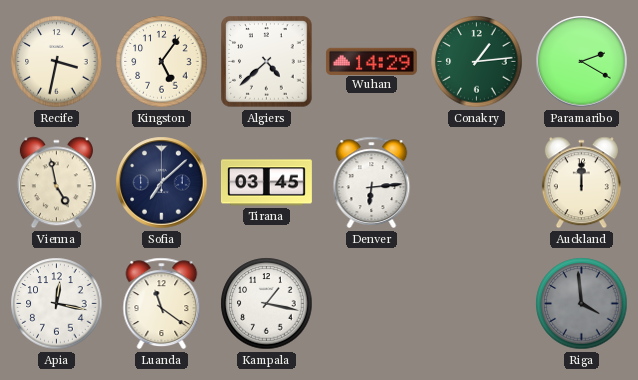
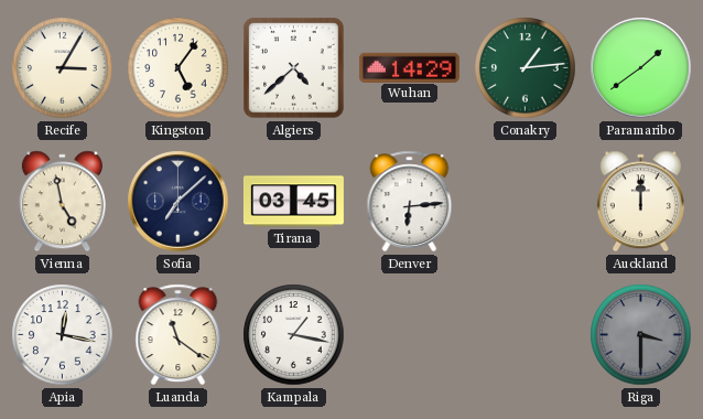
Recife: 3:32 -> 3:05 (63, 68)
Paramaribo: 2:20 -> 1:39 (641, 68)
Riga: 3:59 -> 3:30 (641, 335)
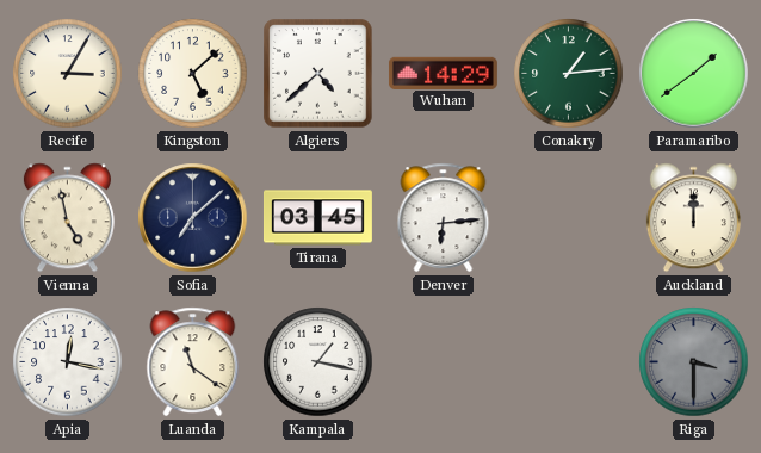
Kingston: 5:06 -> 5:08 (193, 74)
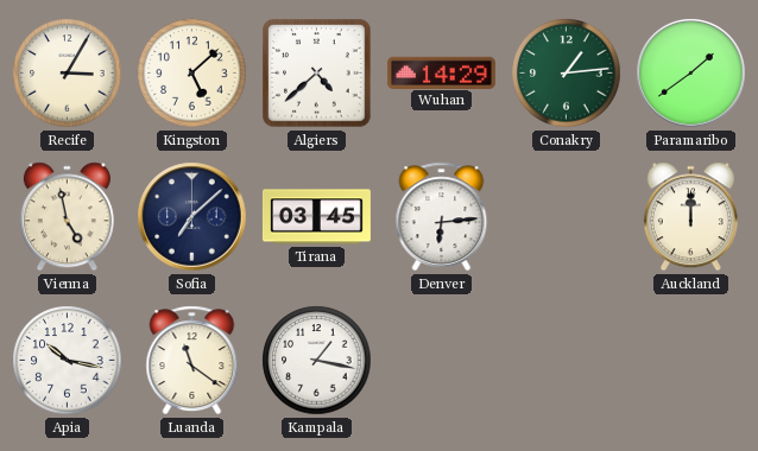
Apia: 12:17 -> 10:17 (68, 361)
Riga: 3:30 -> none (694, 362)
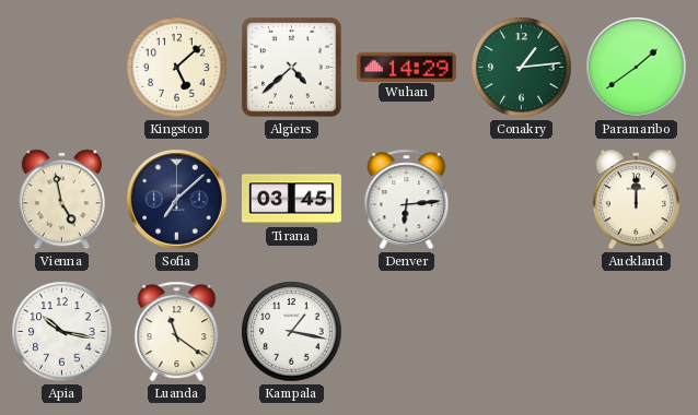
Recife: 3:05 -> none (68, 74)
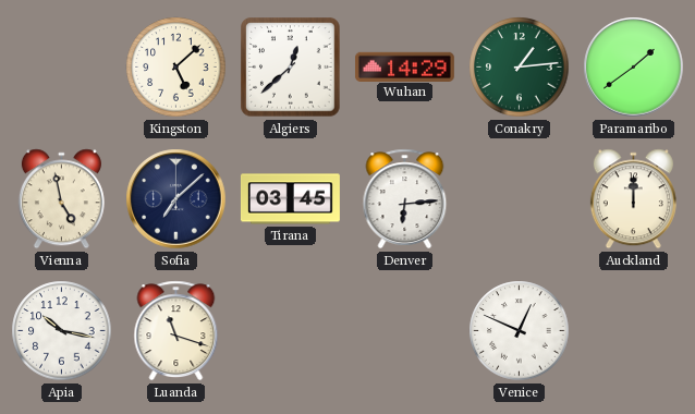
Algiers: 4:38 -> 12:38 (291, 68)
Luanda: 11:21 -> 11:18 (176, 331)
Kampala: 1:17 -> none (292, 332)
Venice: none -> 12:49 (520, 331)
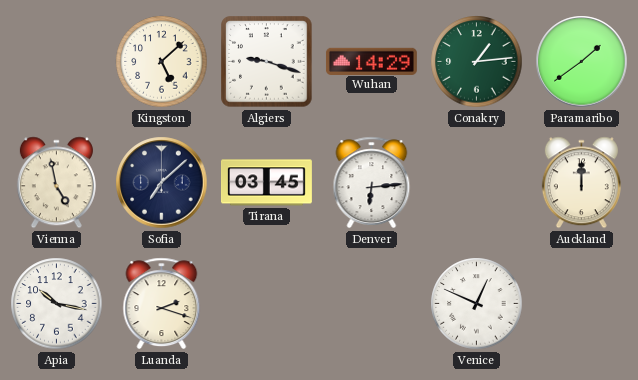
Algiers: 12:38 -> 9:18 (267, 62)
Luanda: 11:18 -> 2:18 (162, 304)
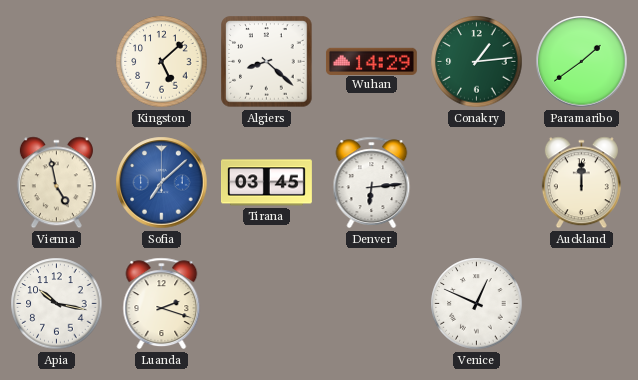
Algiers: 9:18 -> 8:22 (267, 62)
Sofia dial: navy -> blue (162, 183)
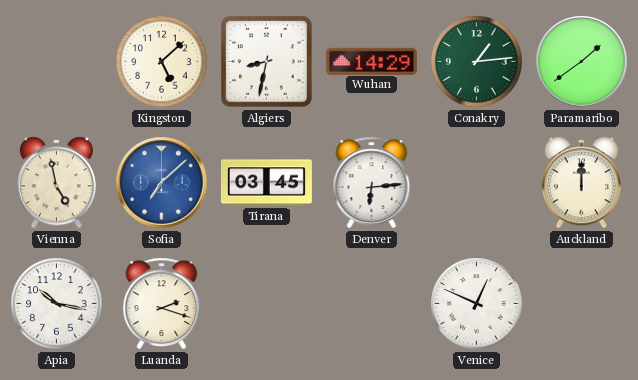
Algiers: 8:22 -> 8:32 (267, 62)
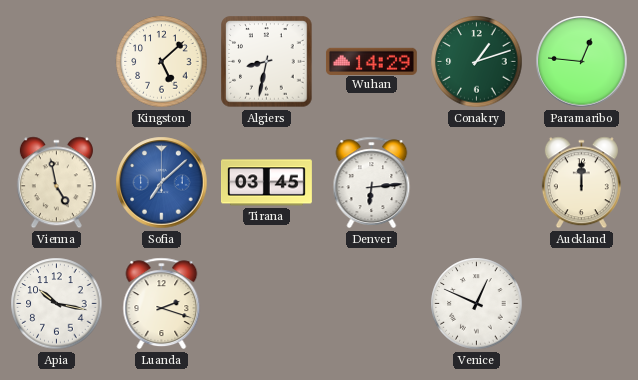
Conakry: 1:14 -> 1:12 (477, 62)
Paramaribo: 1:39 -> 12:46 (582, 62)
